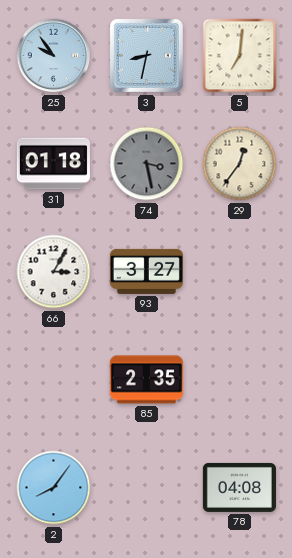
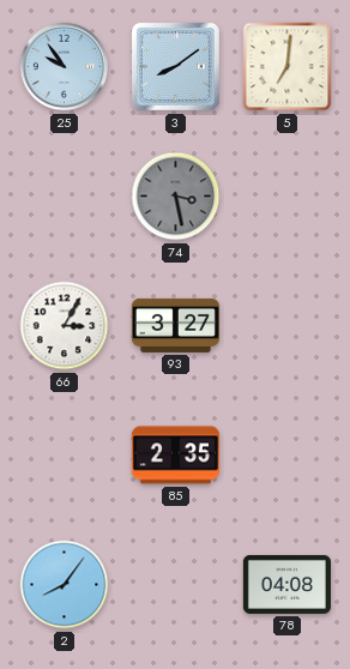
3: 8:32 -> 8:09 (175, 66)
31: 01:18 -> none (53, 164)
29: 12:36 -> none (240, 164)
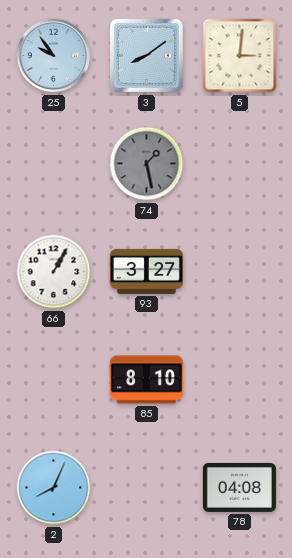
5: 7:01 -> 3:01 (240, 56)
74: 3:28 -> 1:28 (147, 164)
66: 3:05 -> 1:05 (54, 272)
85: 2:35 -> 8:10 (146, 380)
2: 8:06 -> 8:04 (54, 488)
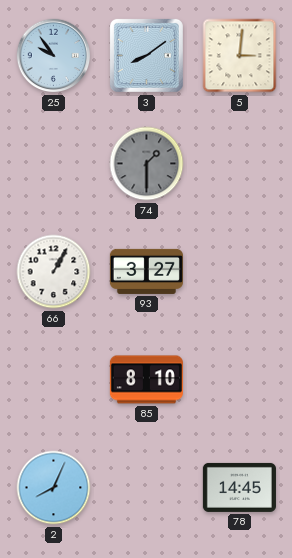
74: 1:28 -> 1:30 (147, 164)
78: 04:08 -> 14:45 (239, 487)
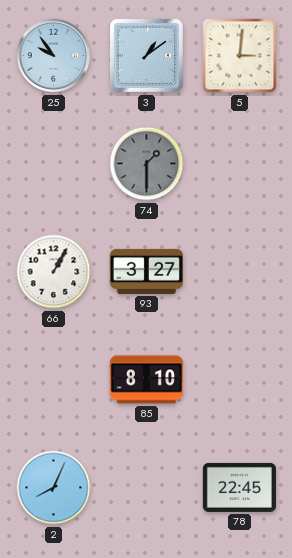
3: 8:09 -> 1:09 (146, 55)
78: 14:45 -> 22:45 (239, 487)
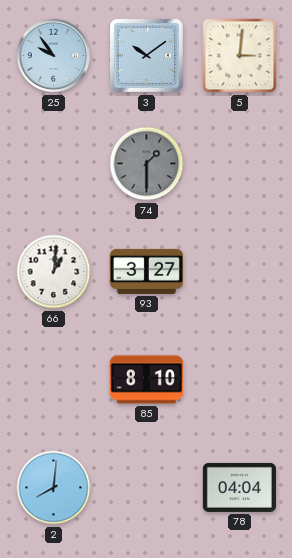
3: 1:09 -> 10:09 (146, 55)
66: 1:05 -> 1:01 (54, 272)
2: 8:04 -> 8:01 (54, 488)
78: 22:45 -> 04:04 (239, 487)
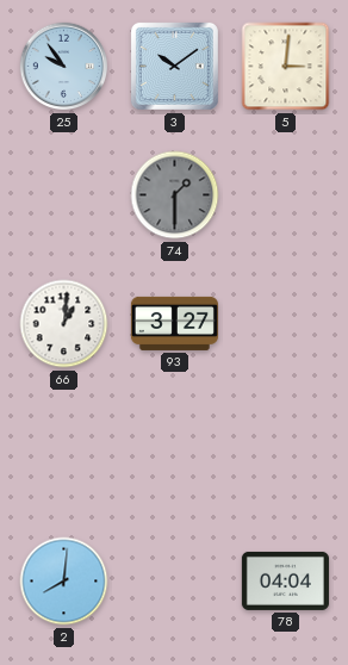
85: 8:10 -> none (146, 380)
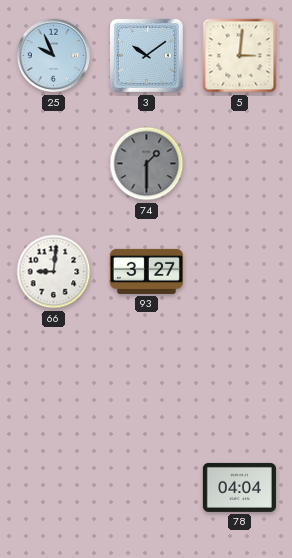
25: 9:54 -> 9:56 (54, 56)
66: 1:01 -> 9:01 (54, 272)
2: 8:01 -> none (64, 582)
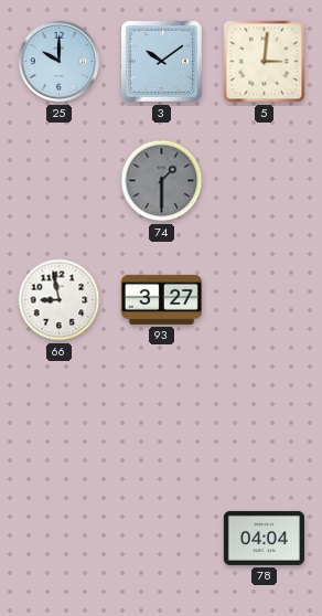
25: 9:56 -> 10:00 (60, 62)
66: 9:01 -> 8:58 (60, 300)
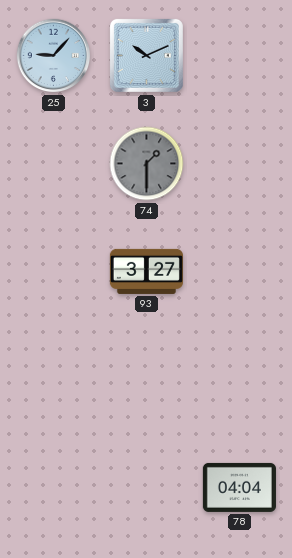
25: 10:00 -> 9:07 (54, 56)
3: 10:09 -> 10:11 (146, 55)
5: 3:01 -> none (265, 62)
66: 8:58 -> none (60, 300)
